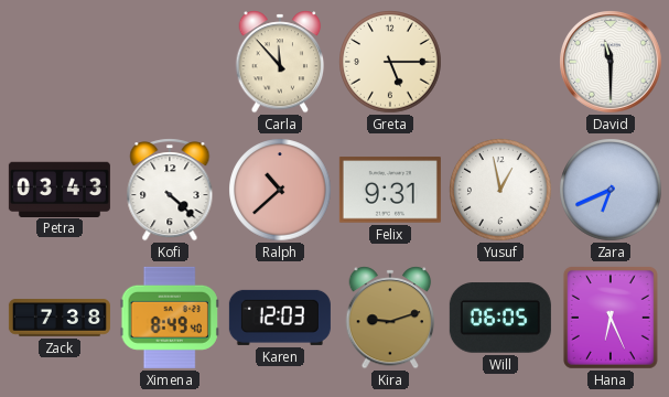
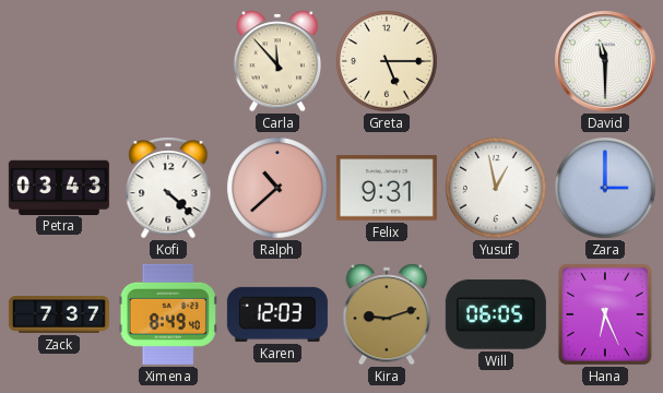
Zara: 6:41 -> 3:00 (605, 188)
Zack: 7:38 -> 7:37 (59, 314)
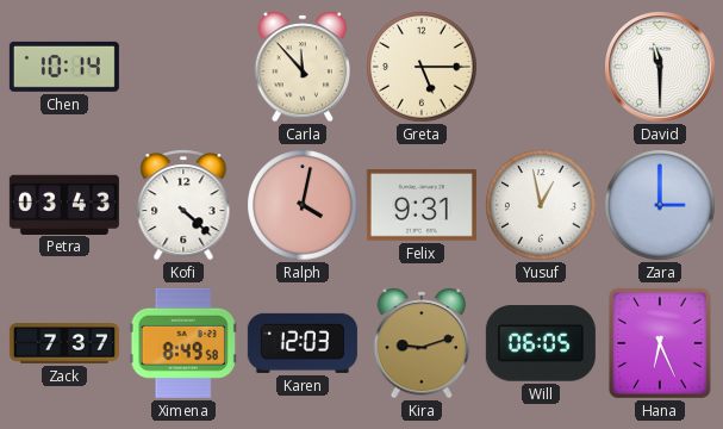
Chen: none -> 10:14 (64, 67)
Ralph: 10:38 -> 4:02 (303, 205)
Ximena: 8:49:40 -> 8:49:58 (183, 343)
